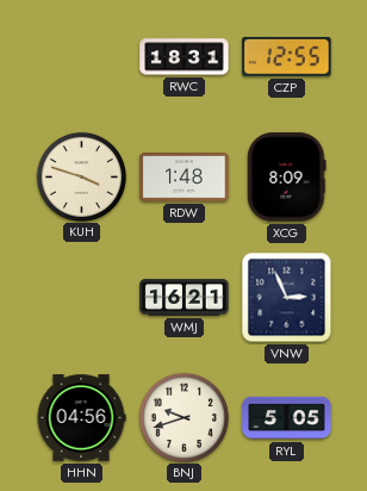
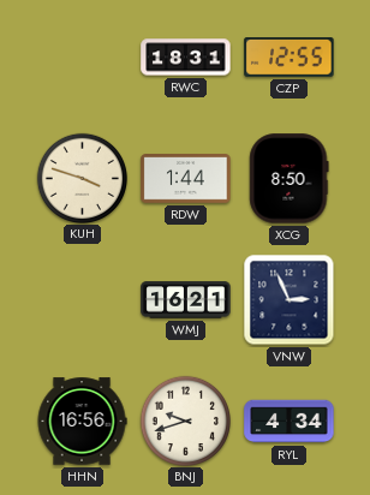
RDW: 1:48 -> 1:44 (186, 179)
XCG: 8:09 -> 8:50 (290, 179)
HHN: 04:56 -> 16:56 (82, 422)
RYL: 5:05 -> 4:34 (290, 422)
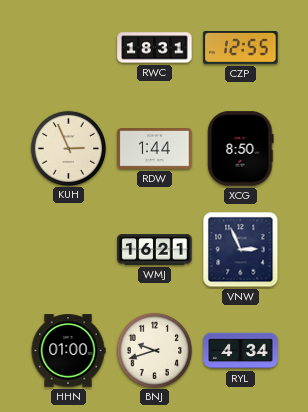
KUH: 3:48 -> 2:56 (68, 148)
HHN: 16:56 -> 01:00 (68, 351)
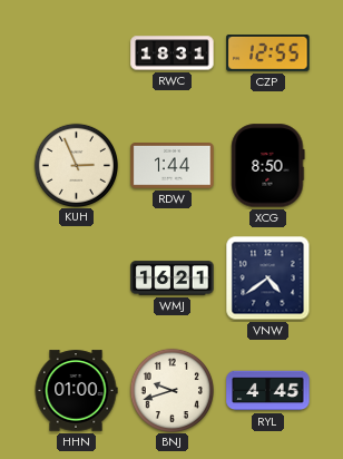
VNW: 2:56 -> 4:39 (268, 279)
RYL: 4:34 -> 4:45 (268, 391)
